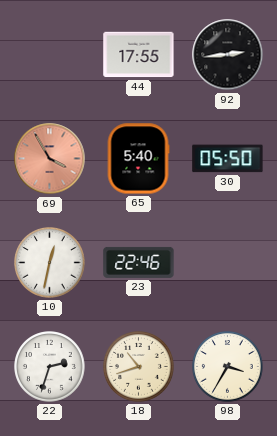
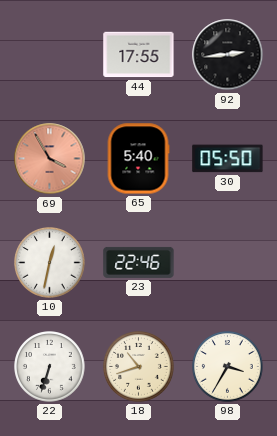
22: 2:33 -> 6:33 (50, 367)
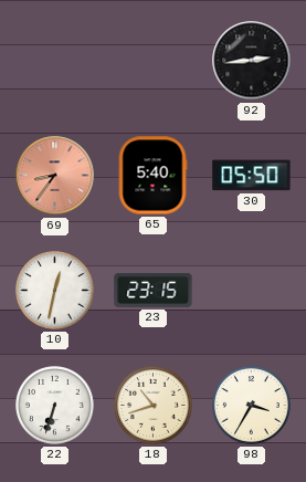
44: 17:55 -> none (139, 55)
69: 3:55 -> 8:36 (55, 176)
23: 22:46 -> 23:15 (154, 290)
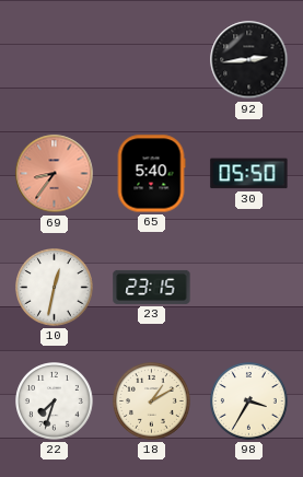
22: 6:33 -> 7:33 (55, 402)
18: 10:42 -> 1:10 (152, 402)
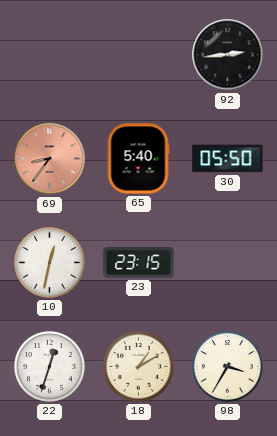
22: 7:33 -> 12:33 (50, 367)
